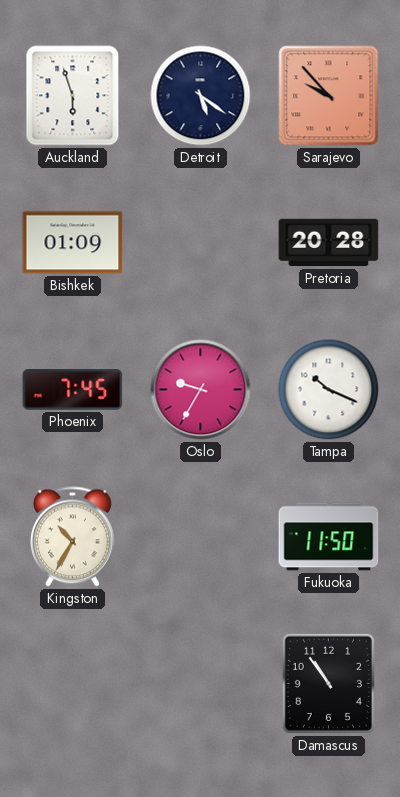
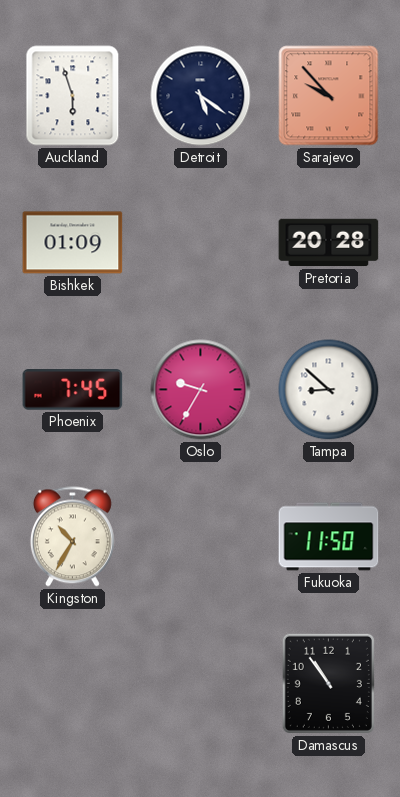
Tampa: 10:19 -> 8:52 (329, 390)
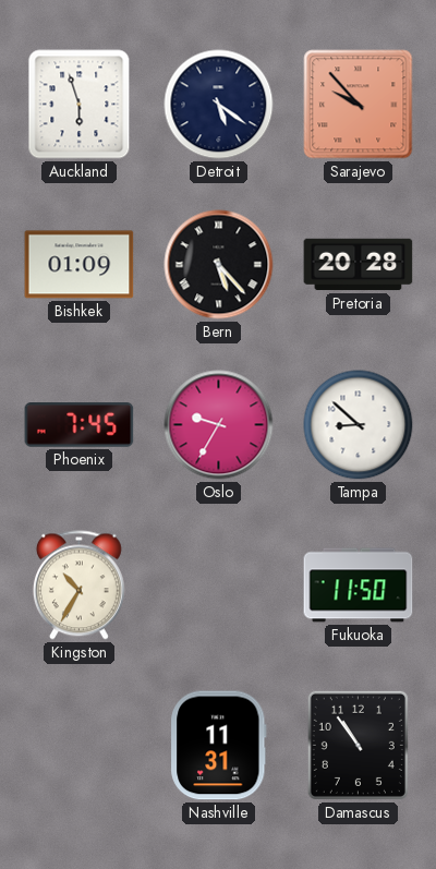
Bern: none -> 5:23 (219, 265)
Nashville: none -> 11:31 (219, 746)
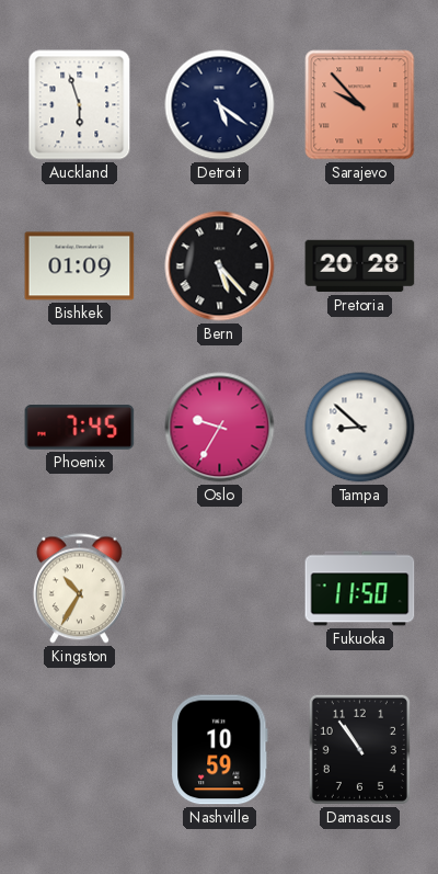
Nashville: 11:31 -> 10:59 (220, 750)
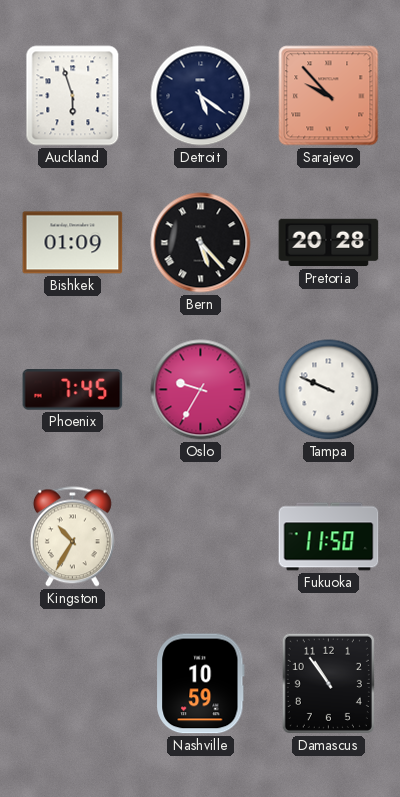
Tampa: 8:52 -> 9:49 (329, 390)
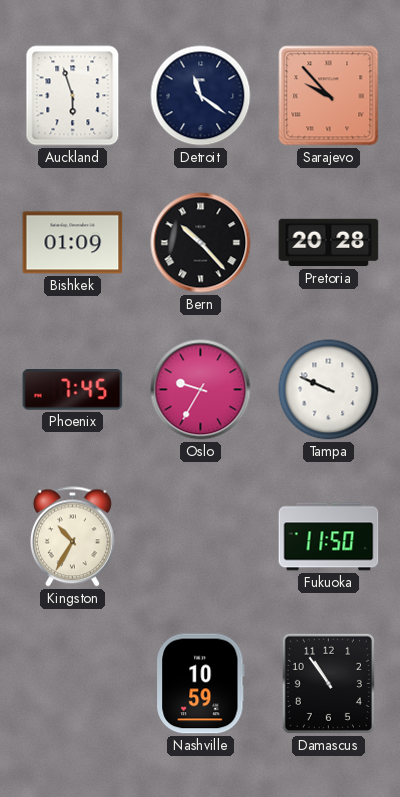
Detroit: 5:21 -> 11:21 (201, 96)
Bern: 5:23 -> 10:23 (201, 243)
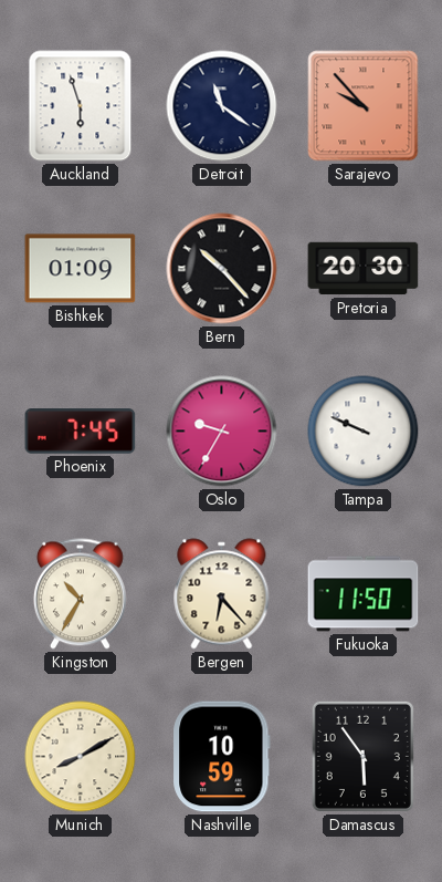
Pretoria: 20:28 -> 20:30 (364, 269)
Bergen: none -> 6:23 (222, 594)
Munich: none -> 8:10 (81, 757)
Damascus: 10:54 -> 5:54 (362, 756)
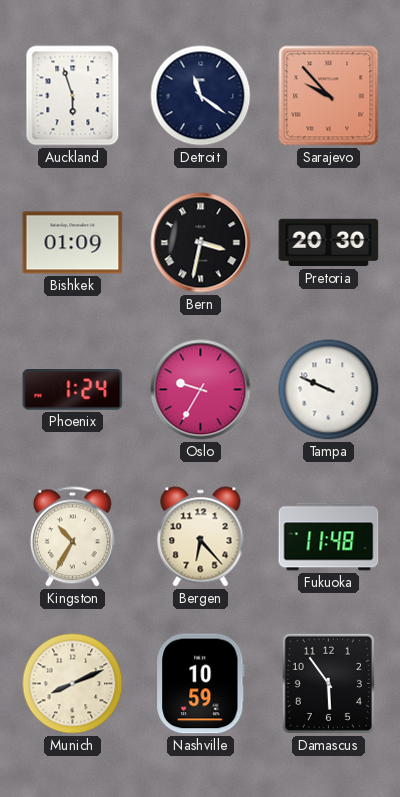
Bern: 10:23 -> 3:32 (201, 243)
Phoenix: 7:45 -> 1:24 (73, 390)
Fukuoka: 11:50 -> 11:48 (329, 537)
Munich: 8:10 -> 8:11 (73, 684)
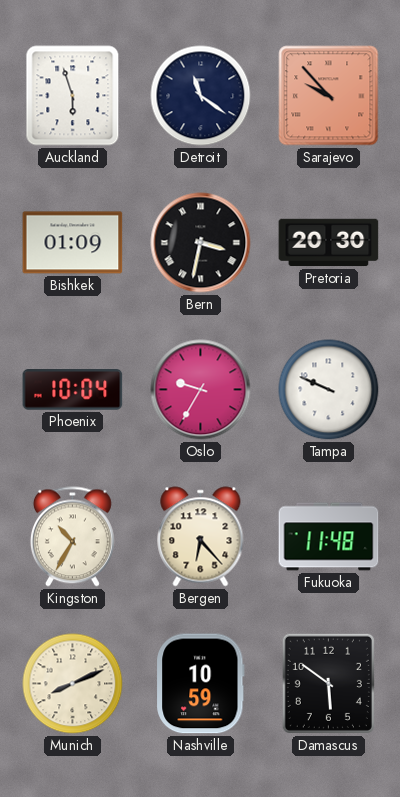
Phoenix: 1:24 -> 10:04 (73, 390)
Damascus: 5:54 -> 5:51 (328, 683)
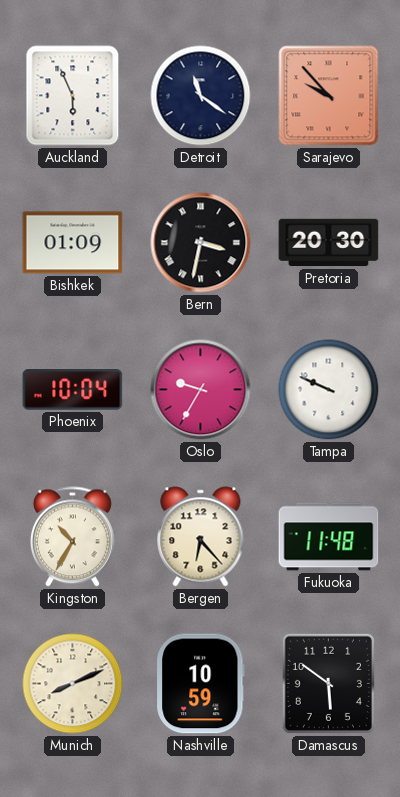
Auckland: 5:57 -> 5:56 (73, 96)
